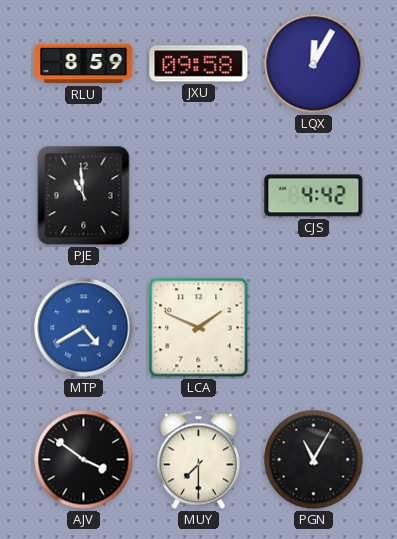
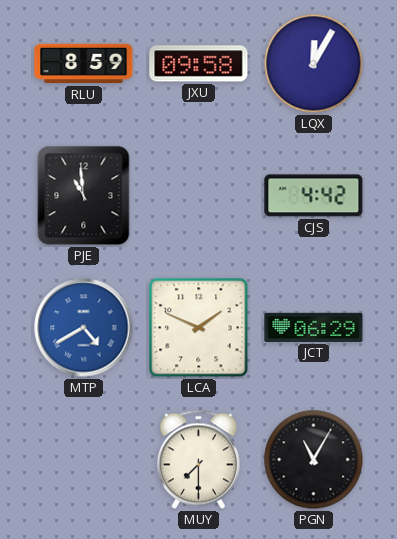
JCT: none -> 06:29 (314, 327)
AJV: 3:51 -> none (84, 460)
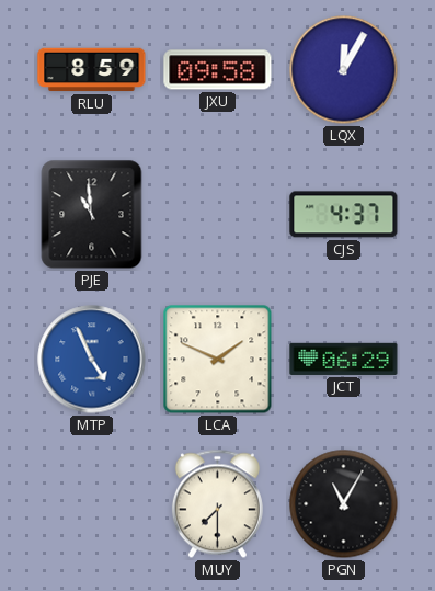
CJS: 4:42 -> 4:37 (344, 215)
MTP: 4:40 -> 4:56 (92, 360)
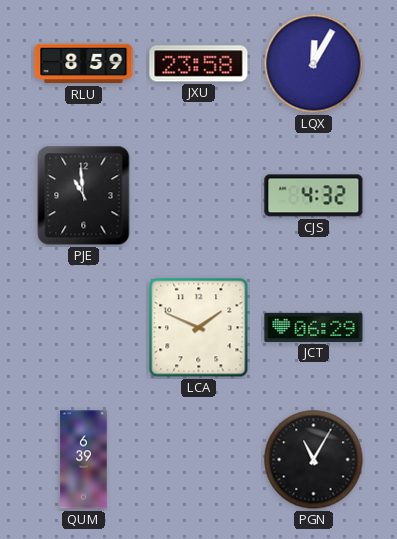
JXU: 09:58 -> 23:58 (199, 64)
CJS: 4:37 -> 4:32 (314, 196)
MTP: 4:56 -> none (92, 360)
QUM: none -> 6:39 (84, 460)
MUY: 7:30 -> none (217, 504)
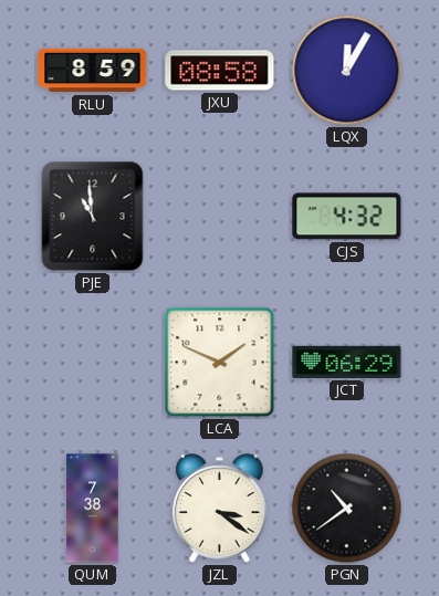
JXU: 23:58 -> 08:58 (220, 71)
QUM: 6:39 -> 7:38 (93, 509)
JZL: none -> 3:21 (220, 509)
PGN: 11:05 -> 10:39 (347, 509)
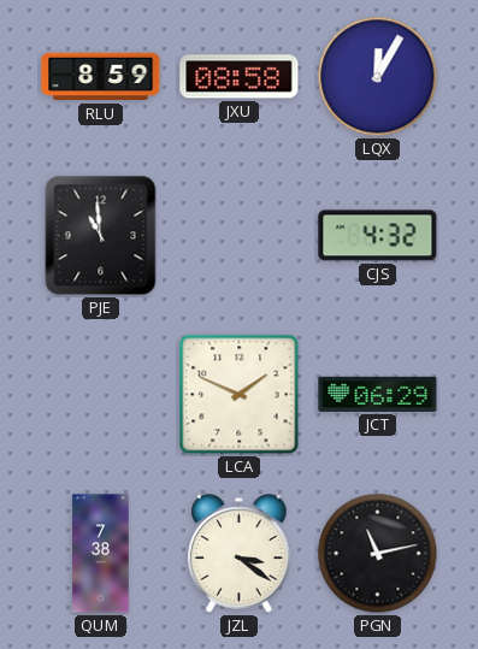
PGN: 10:39 -> 11:13 (378, 554)
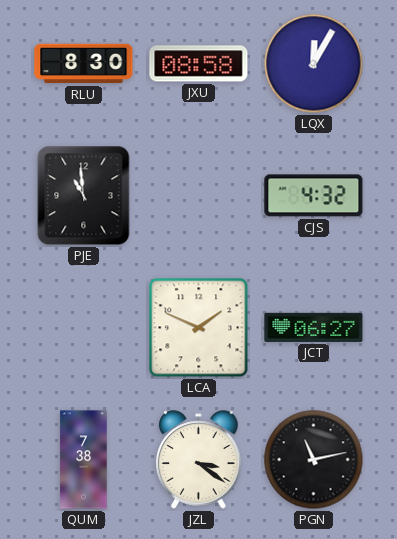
RLU: 8:59 -> 8:30 (84, 64)
JCT: 06:29 -> 06:27 (314, 327)
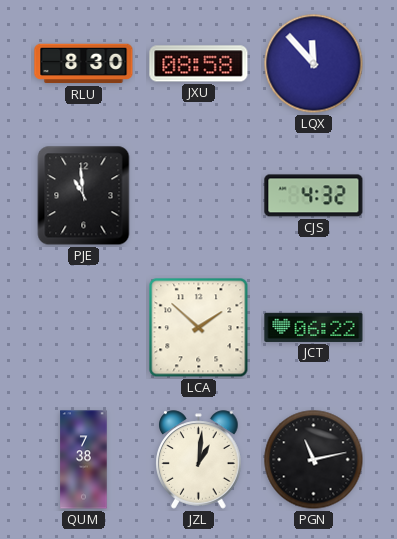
LQX: 12:05 -> 11:53 (314, 64)
LCA: 1:49 -> 1:52 (199, 328)
JCT: 06:27 -> 06:22 (314, 327)
JZL: 3:21 -> 1:01 (199, 460)
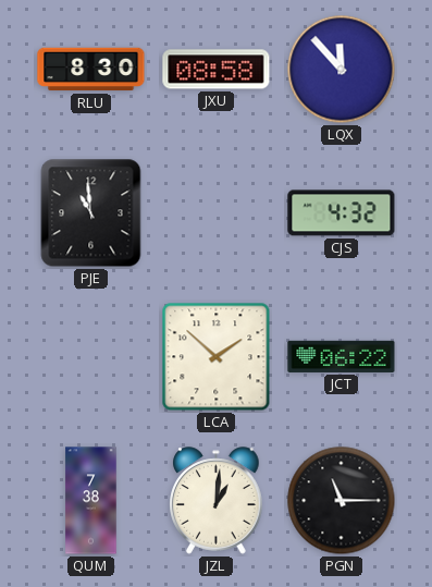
PGN: 11:13 -> 11:15 (342, 501)
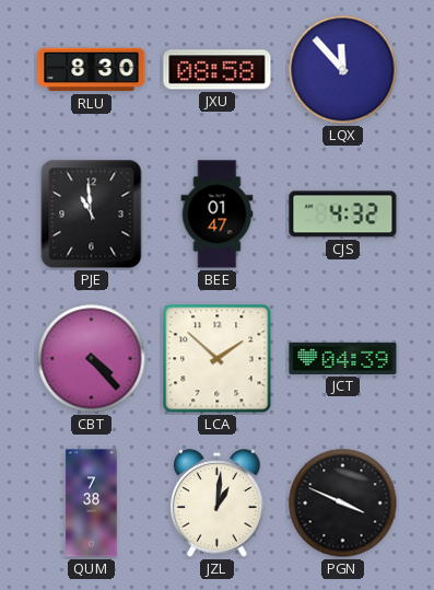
BEE: none -> 01:47 (218, 215)
CBT: none -> 4:23 (92, 359)
JCT: 06:22 -> 04:39 (343, 358)
PGN: 11:15 -> 3:49 (343, 504)
